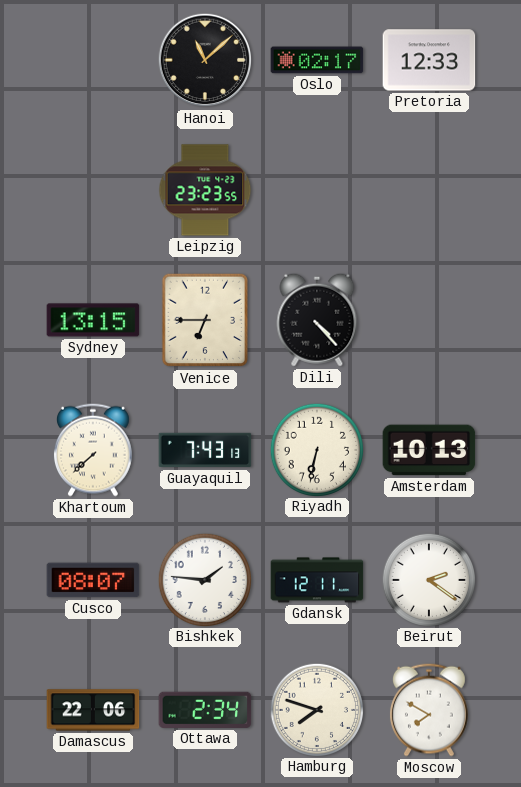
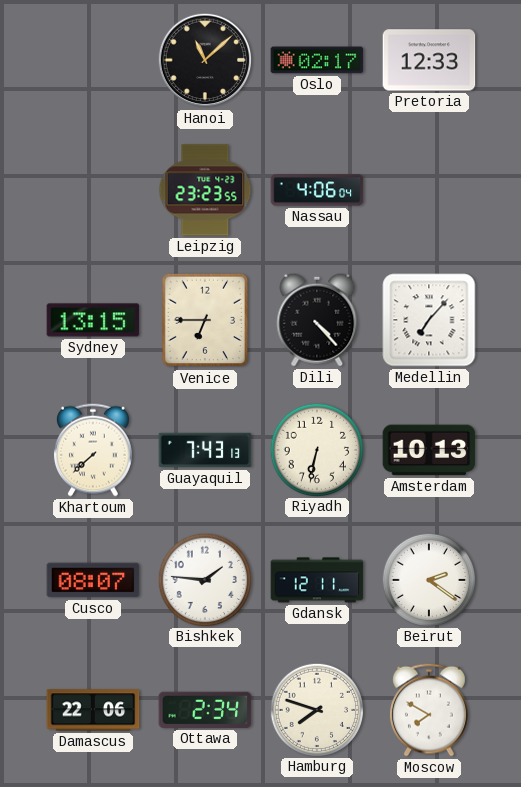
Nassau: none -> 4:06 (317, 190)
Medellin: none -> 7:07 (429, 320)
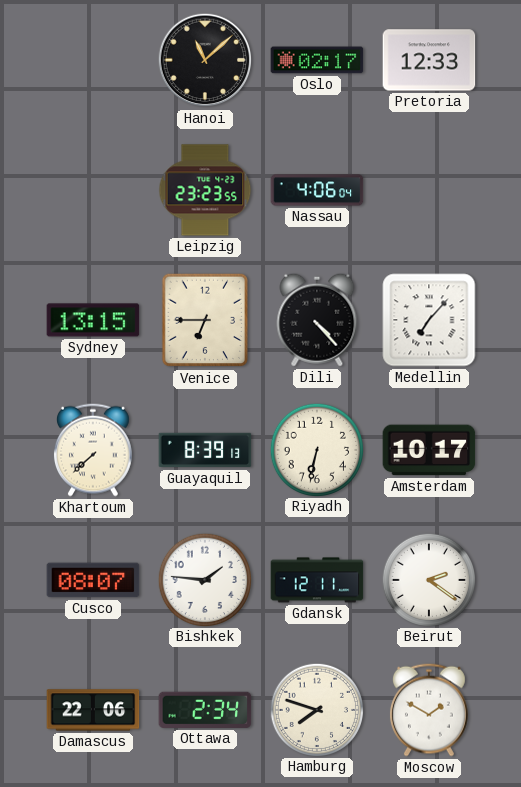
Guayaquil: 7:43 -> 8:39 (205, 450)
Amsterdam: 10:13 -> 10:17 (429, 450)
Moscow: 7:50 -> 1:50 (429, 710)
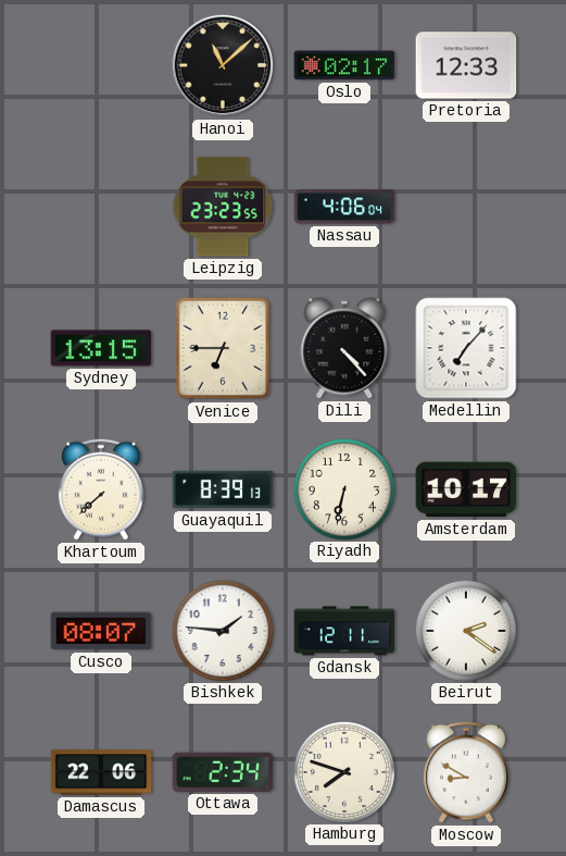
Moscow: 1:50 -> 8:50 (466, 772)
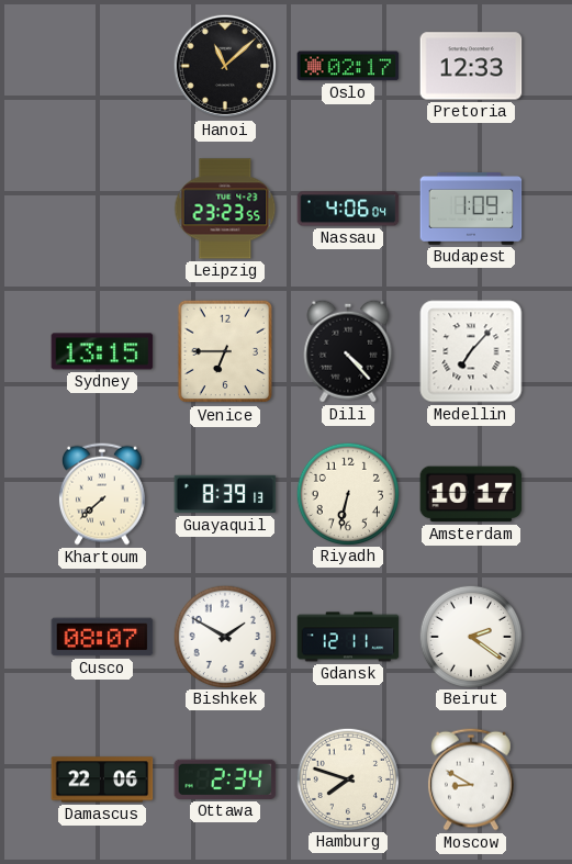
Budapest: none -> 1:09 (471, 209)
Bishkek: 1:46 -> 1:50 (224, 636)
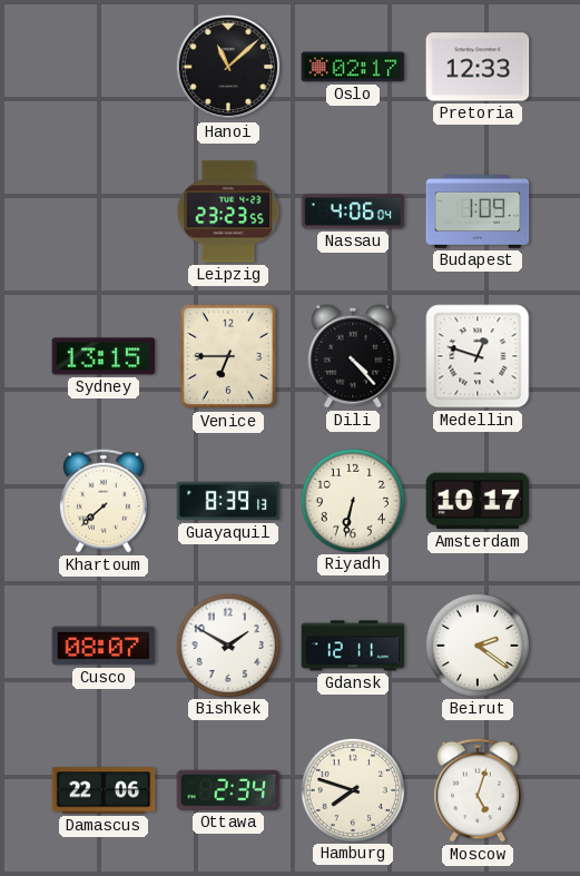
Medellin: 7:07 -> 12:48 (478, 356)
Moscow: 8:50 -> 5:03 (478, 790)
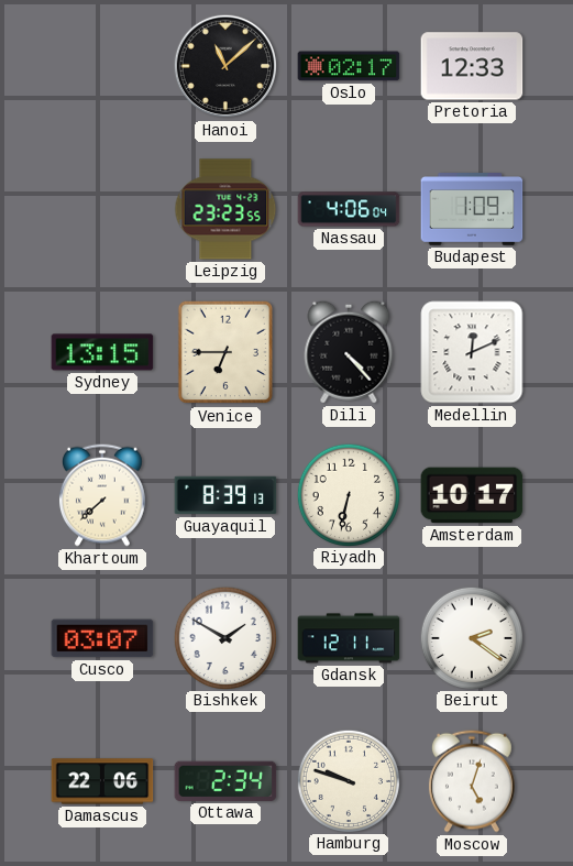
Medellin: 12:48 -> 12:11 (472, 352)
Cusco: 08:07 -> 03:07 (102, 638)
Hamburg: 7:48 -> 9:48 (348, 780)
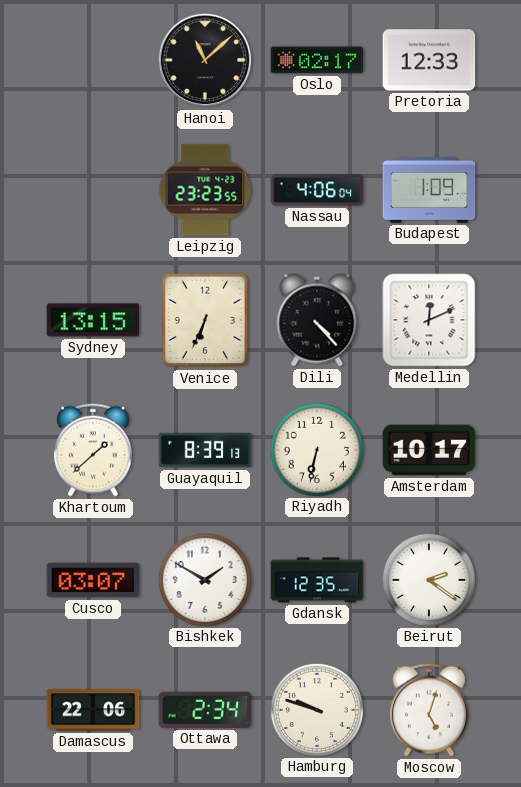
Venice: 6:45 -> 6:34 (204, 320)
Khartoum: 7:38 -> 1:38 (93, 450)
Gdansk: 12:11 -> 12:35 (317, 580)
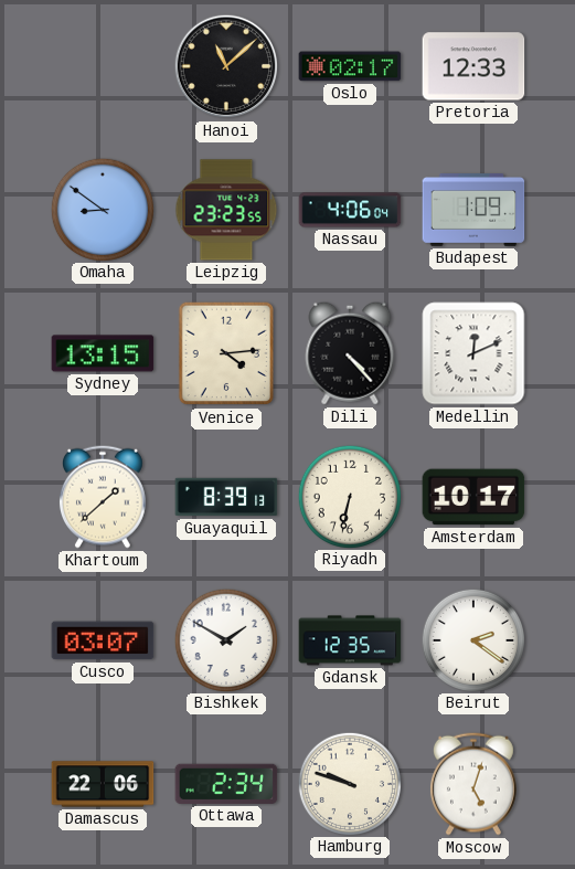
Omaha: none -> 8:51 (102, 209)
Venice: 6:34 -> 4:14 (225, 353)
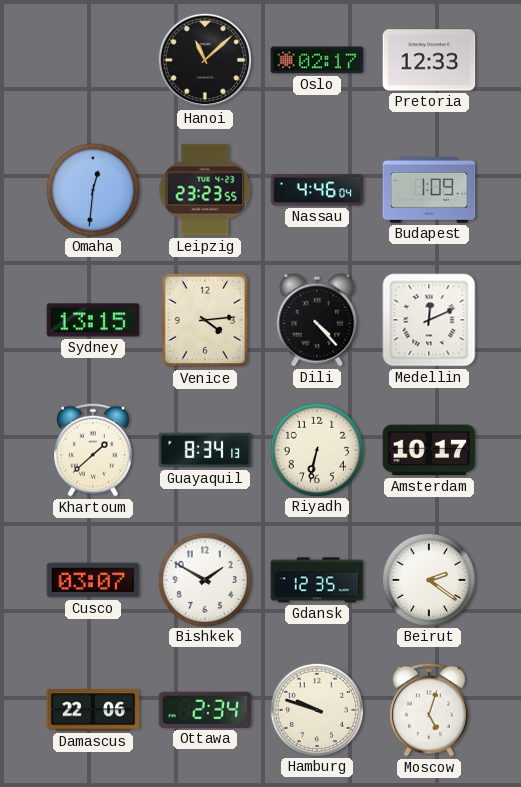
Omaha: 8:51 -> 12:31 (92, 189)
Nassau: 4:06 -> 4:46 (317, 190)
Guayaquil: 8:39 -> 8:34 (205, 450)
